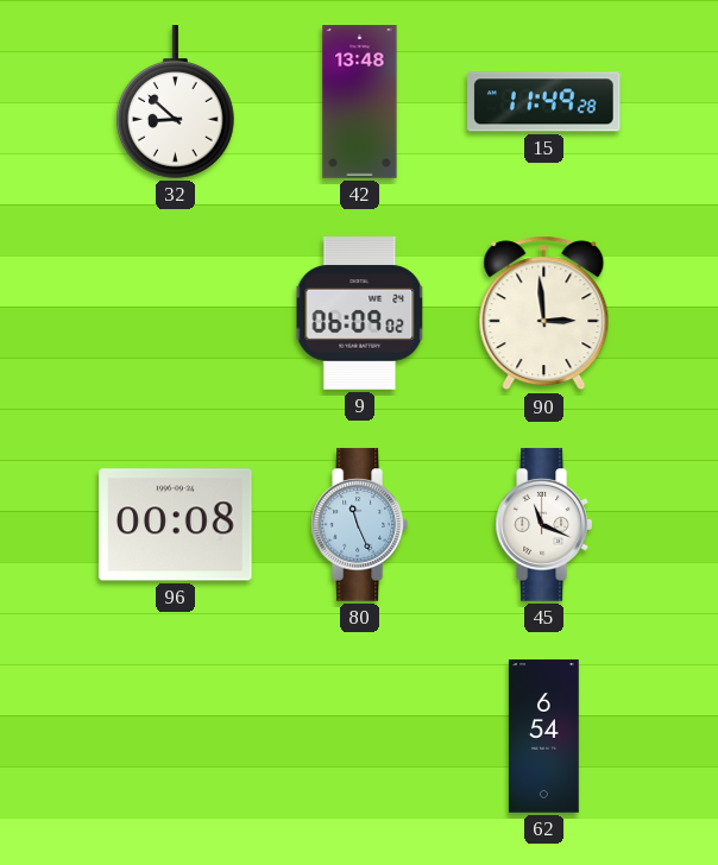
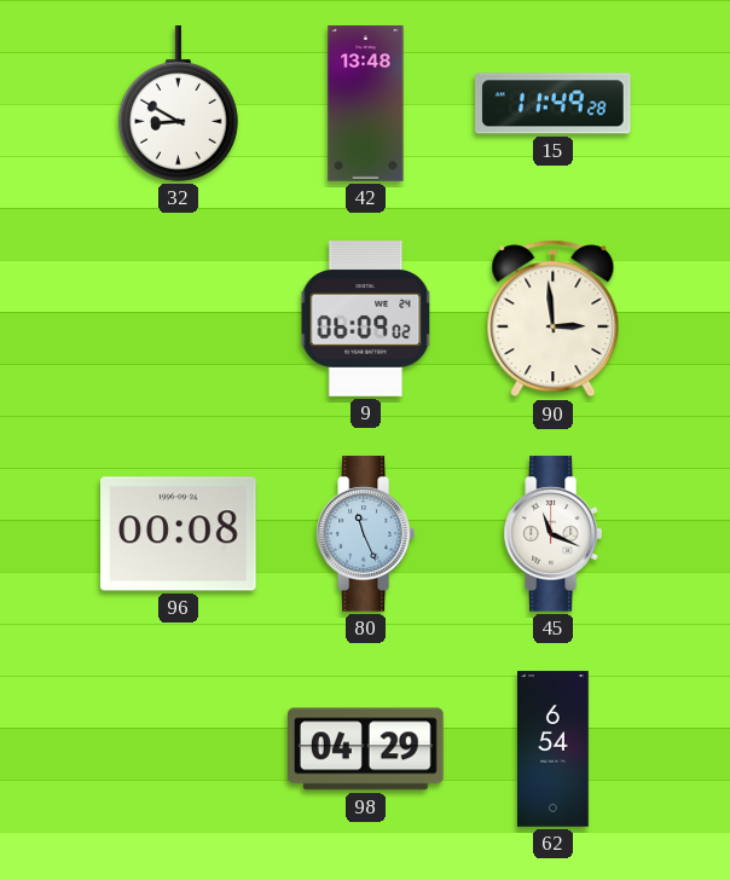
32: 8:52 -> 8:50 (178, 104)
98: none -> 04:29 (366, 749)
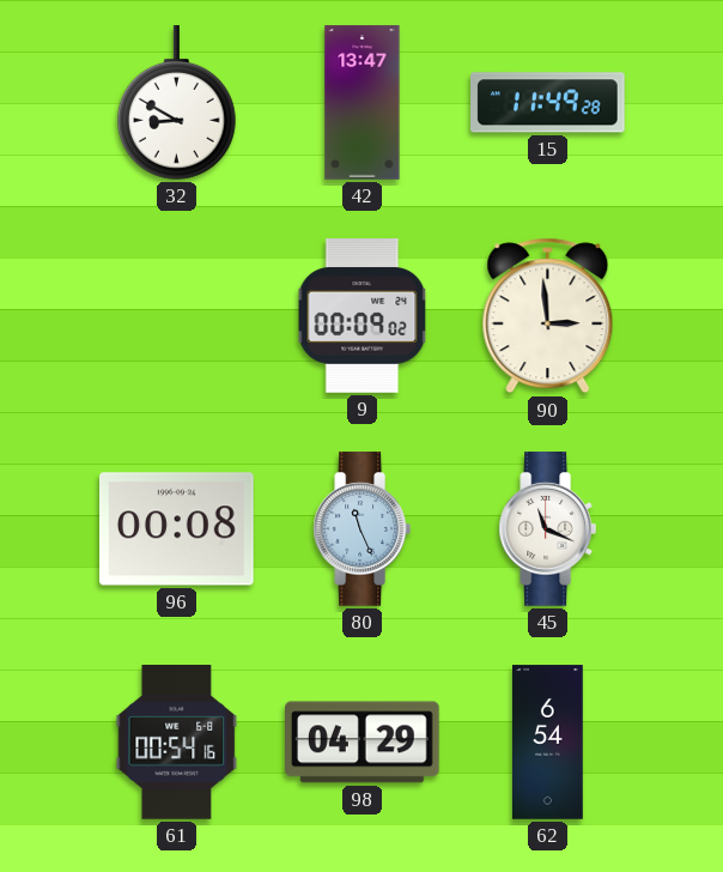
42: 13:48 -> 13:47 (363, 103)
9: 06:09 -> 00:09 (363, 316)
61: none -> 00:54 (177, 743)
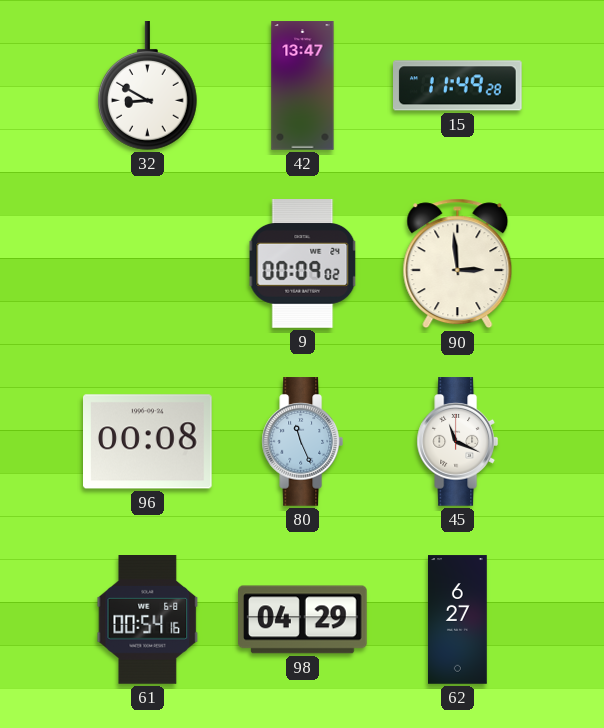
62: 6:54 -> 6:27 (458, 620)
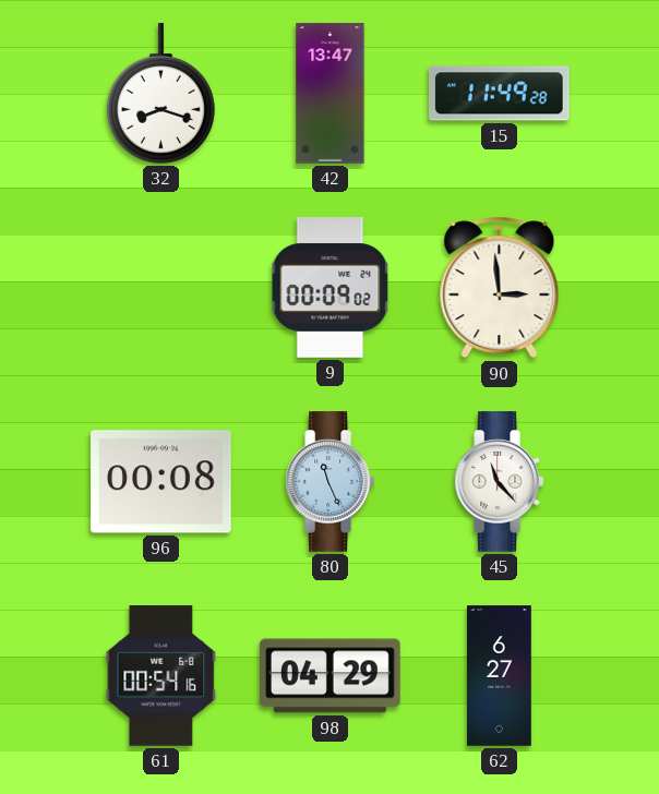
32: 8:50 -> 8:18 (160, 94)
45: 11:19 -> 11:23 (499, 482)
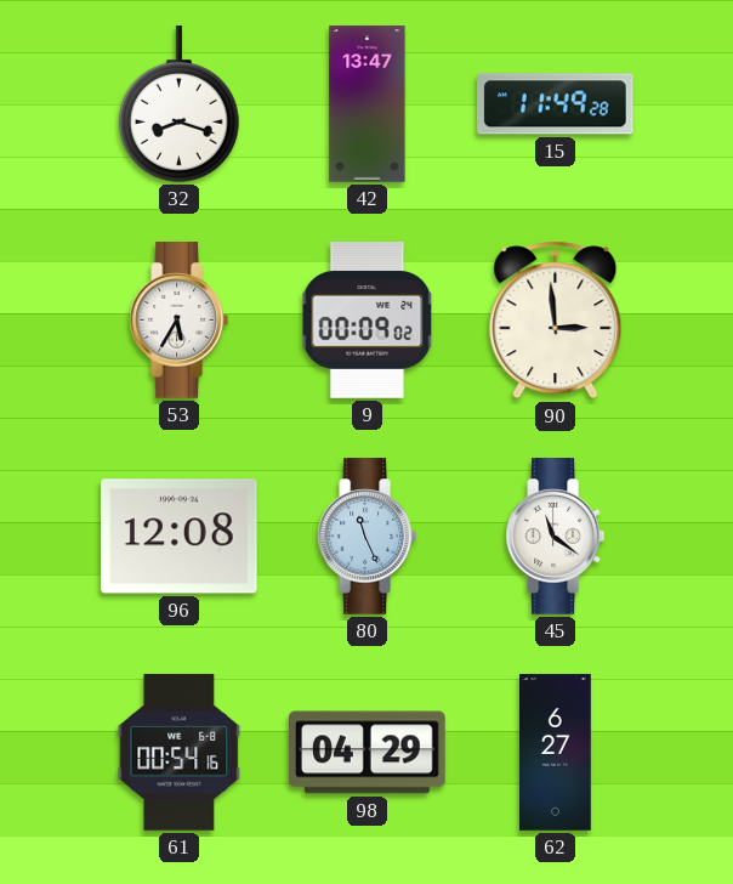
53: none -> 5:35 (178, 321)
96: 00:08 -> 12:08 (180, 537)
45: 11:23 -> 11:21 (555, 537)
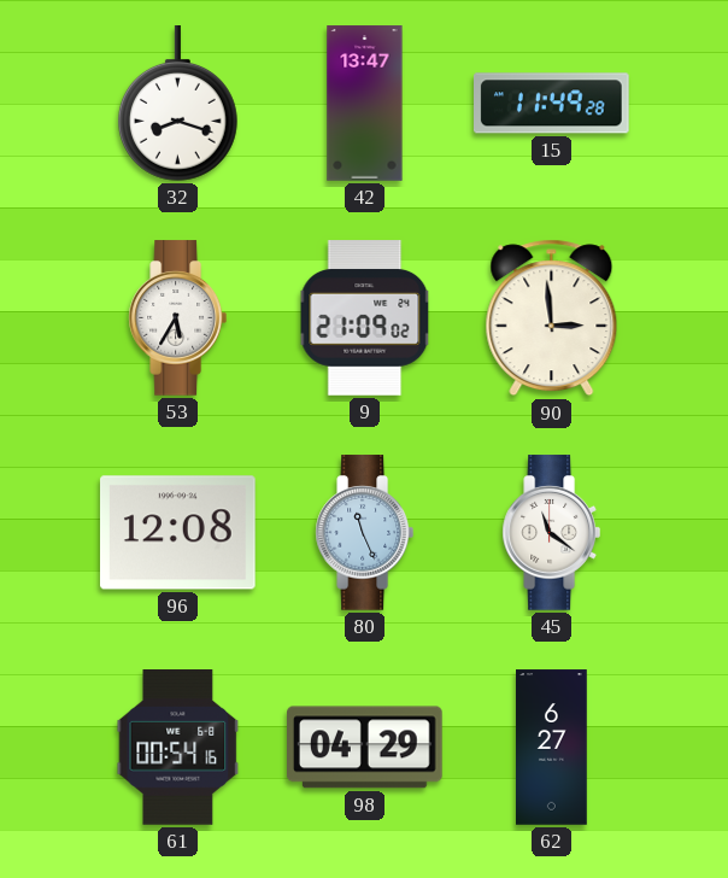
9: 00:09 -> 21:09 (365, 318)
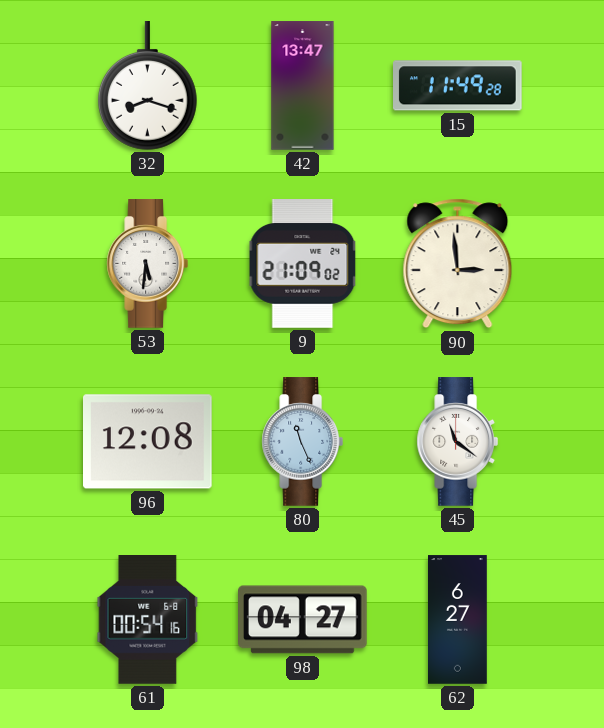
53: 5:35 -> 5:31 (147, 264)
98: 04:29 -> 04:27 (303, 620)
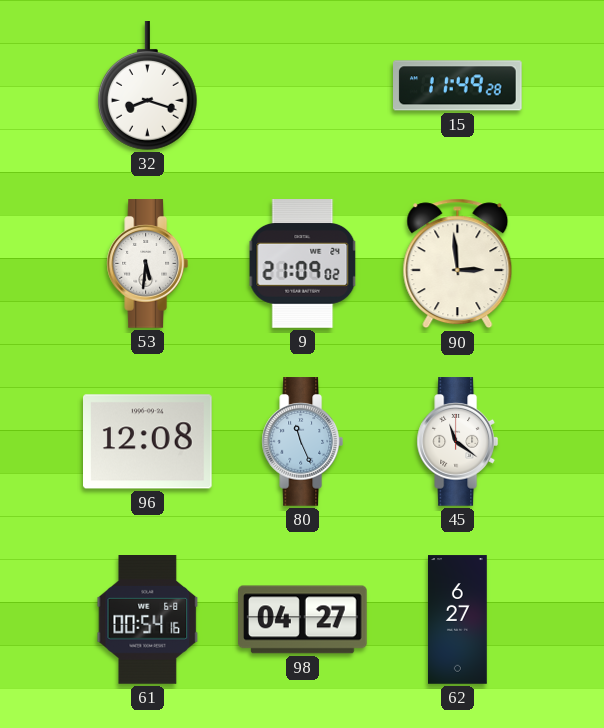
42: 13:47 -> none (303, 86)
